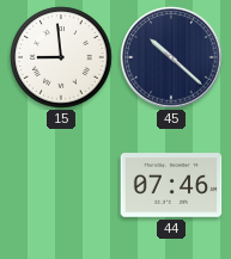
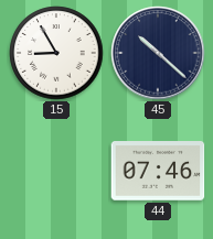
15: 8:59 -> 8:55 (56, 53)
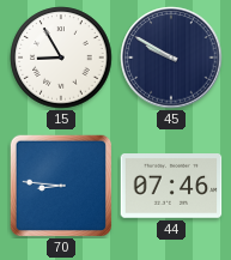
45: 10:22 -> 9:50 (171, 58)
70: none -> 8:46 (60, 185)
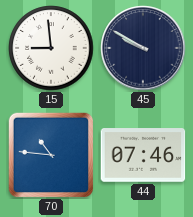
15: 8:55 -> 8:59 (51, 48)
70: 8:46 -> 10:46 (50, 154)
